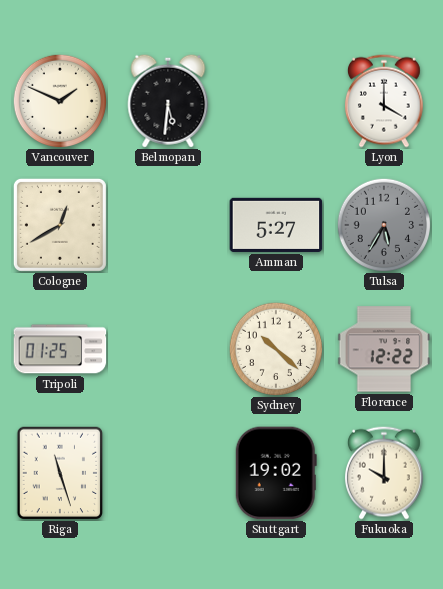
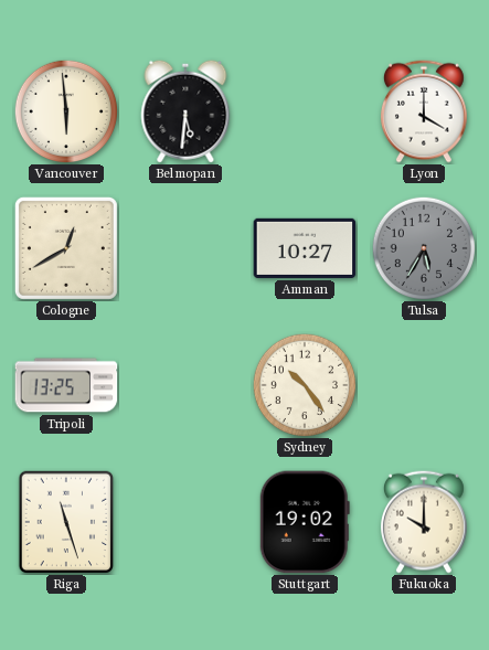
Vancouver: 1:49 -> 5:59 (65, 110)
Amman: 5:27 -> 10:27 (305, 248)
Tripoli: 01:25 -> 13:25 (66, 385)
Sydney: 10:22 -> 10:24 (304, 384)
Florence: 12:22 -> none (384, 349)
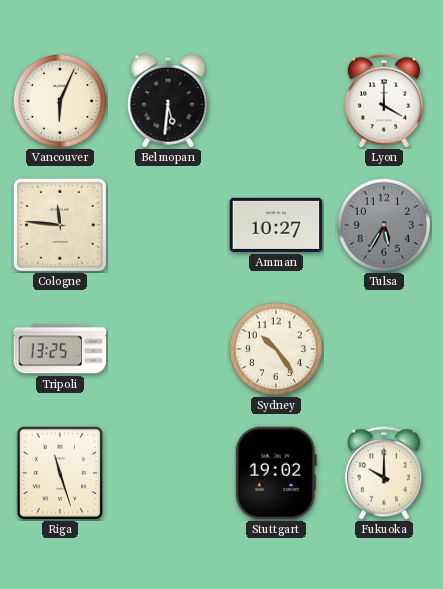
Vancouver: 5:59 -> 6:04 (59, 100)
Cologne: 12:40 -> 11:46 (60, 225)
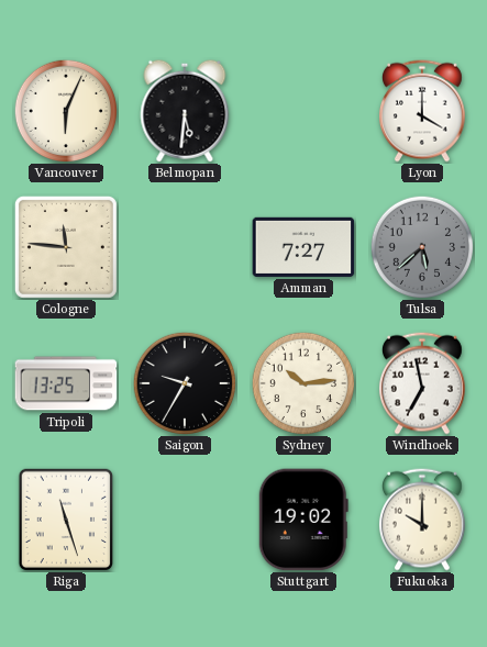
Amman: 10:27 -> 7:27 (303, 247)
Tulsa: 5:35 -> 5:38 (421, 246)
Saigon: none -> 9:35 (184, 382)
Sydney: 10:24 -> 10:14 (302, 382)
Windhoek: none -> 6:58 (422, 383)
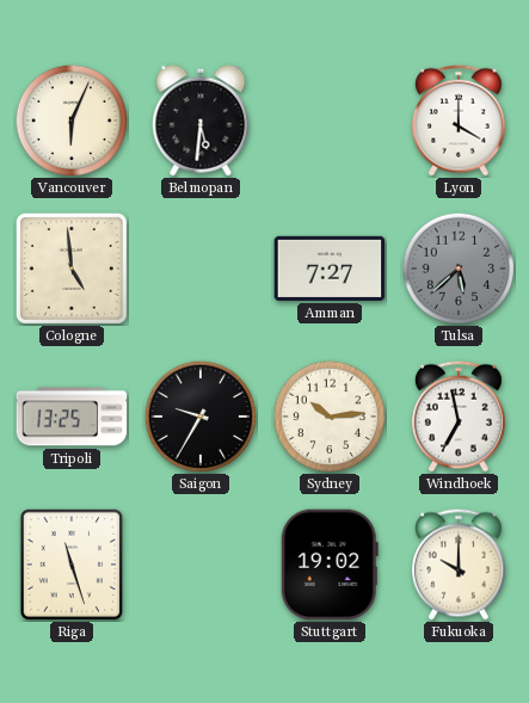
Cologne: 11:46 -> 4:59 (72, 269)
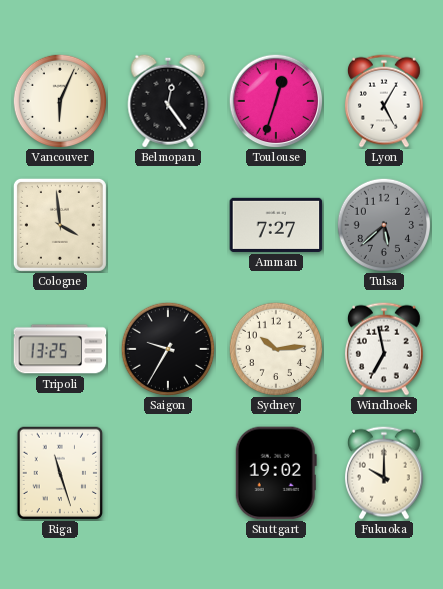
Belmopan: 5:31 -> 12:24 (168, 101)
Toulouse: none -> 12:33 (276, 101)
Lyon: 4:00 -> 5:05 (384, 101)
Cologne: 4:59 -> 3:59 (60, 225)
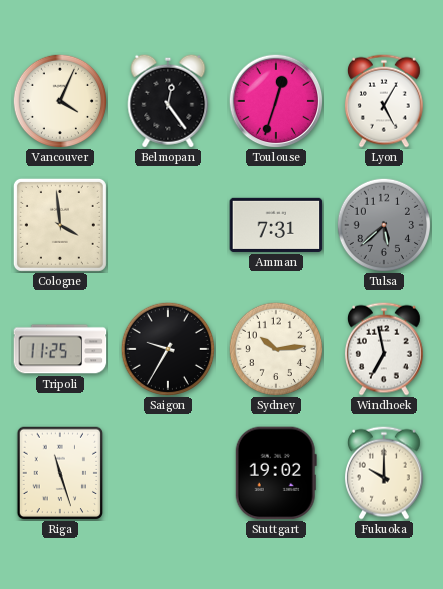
Vancouver: 6:04 -> 4:04 (59, 100)
Amman: 7:27 -> 7:31 (276, 225)
Tripoli: 13:25 -> 11:25 (60, 349)
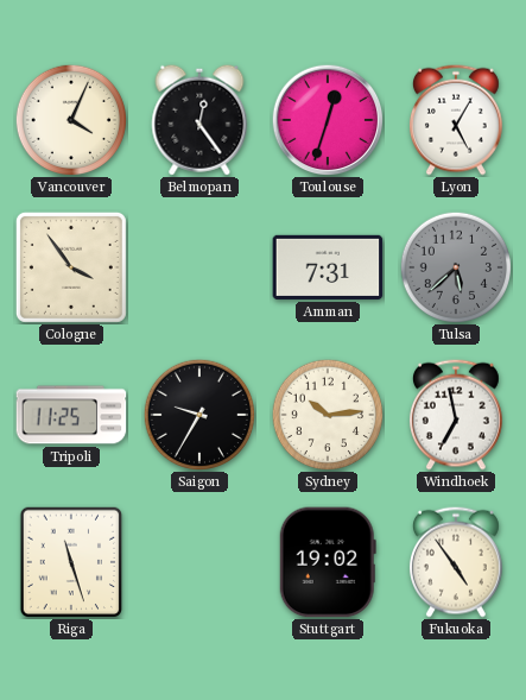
Cologne: 3:59 -> 3:54 (71, 267)
Fukuoka: 10:00 -> 4:54 (456, 562)
